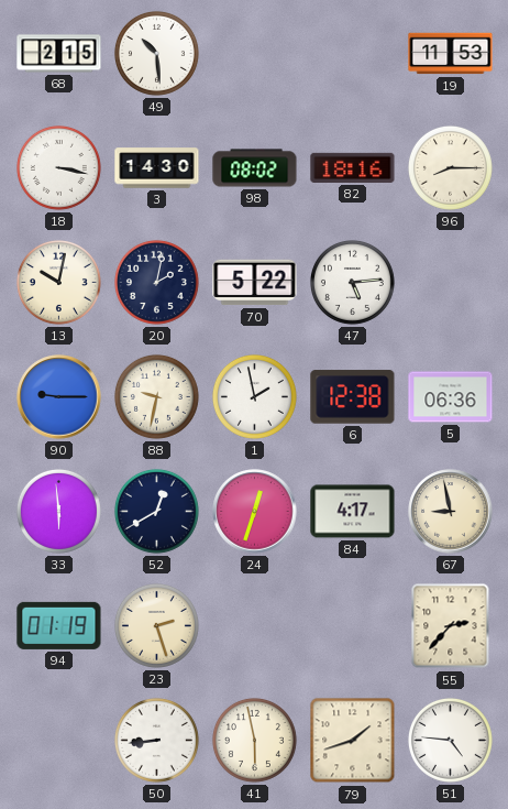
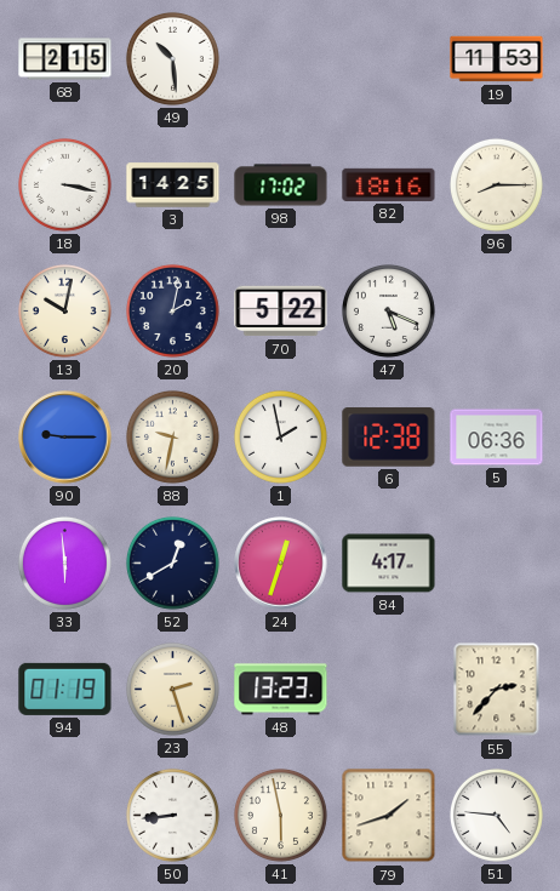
3: 14:30 -> 14:25 (173, 185)
98: 08:02 -> 17:02 (281, 185)
47: 5:14 -> 5:19 (388, 310)
67: 8:58 -> none (451, 512)
48: none -> 13:23 (281, 690)
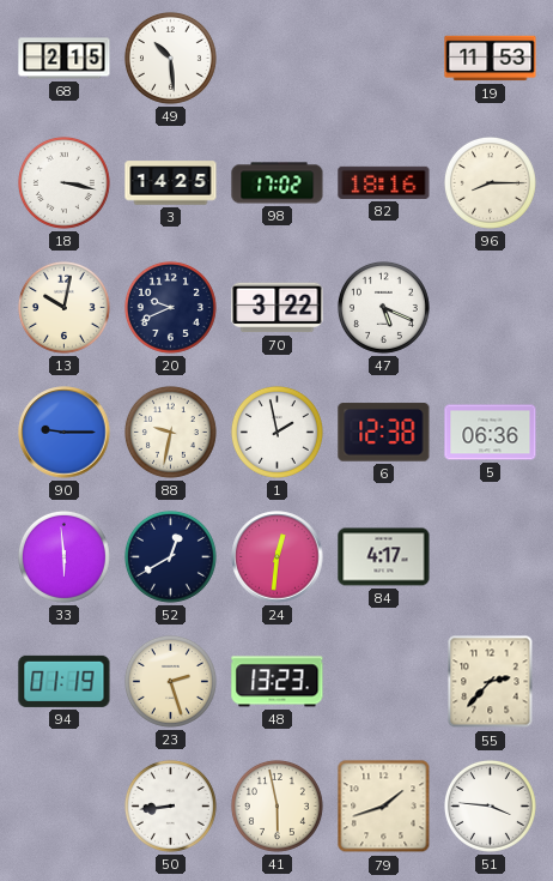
20: 2:02 -> 9:41 (170, 307)
70: 5:22 -> 3:22 (278, 308)
24: 12:33 -> 12:31 (278, 557)
51: 4:46 -> 3:46 (490, 805)
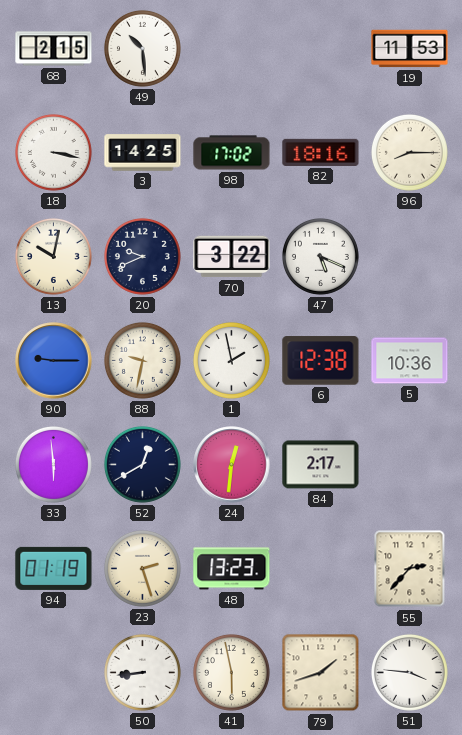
5: 06:36 -> 10:36 (410, 361)
84: 4:17 -> 2:17 (321, 465)
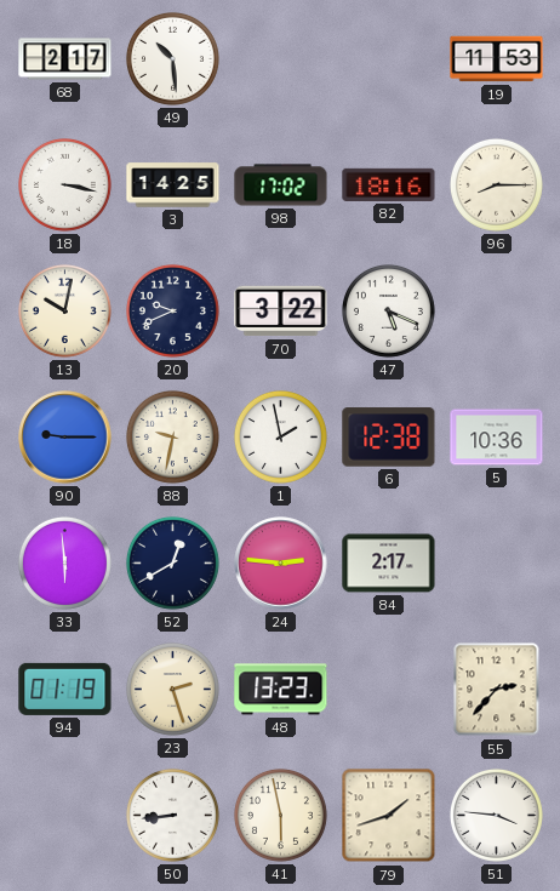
68: 2:15 -> 2:17 (65, 59)
24: 12:31 -> 2:46 (281, 564)
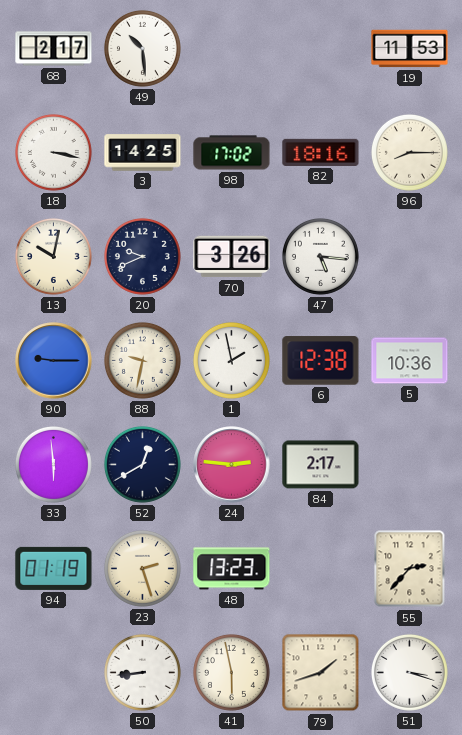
70: 3:22 -> 3:26 (232, 257)
47: 5:19 -> 5:16 (320, 256)
51: 3:46 -> 3:18 (409, 672)
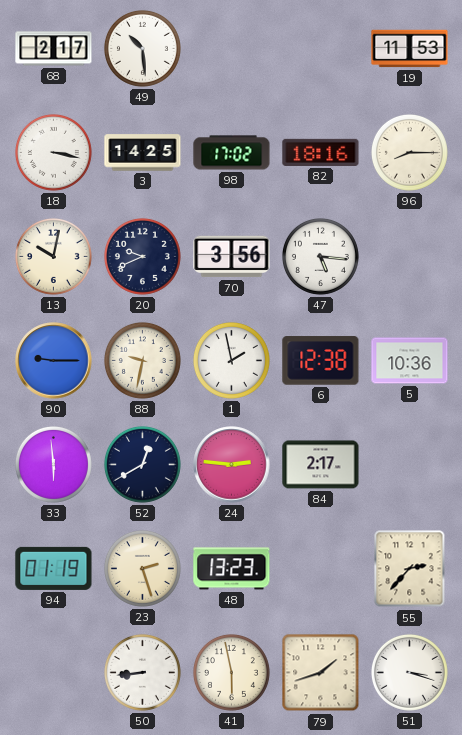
70: 3:26 -> 3:56 (232, 257)
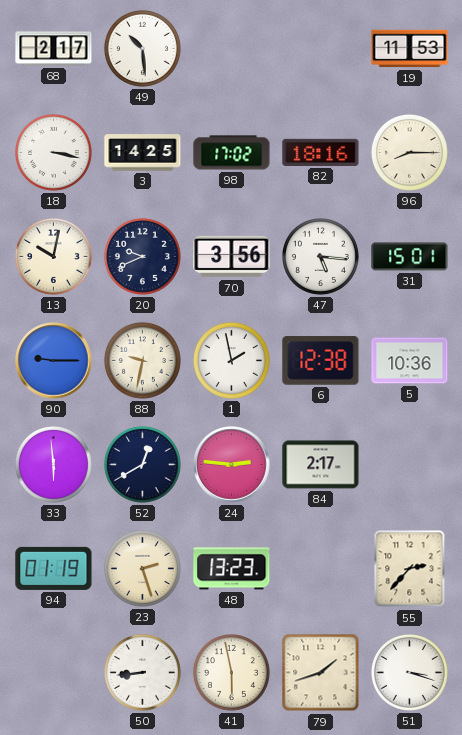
31: none -> 15:01 (410, 257)
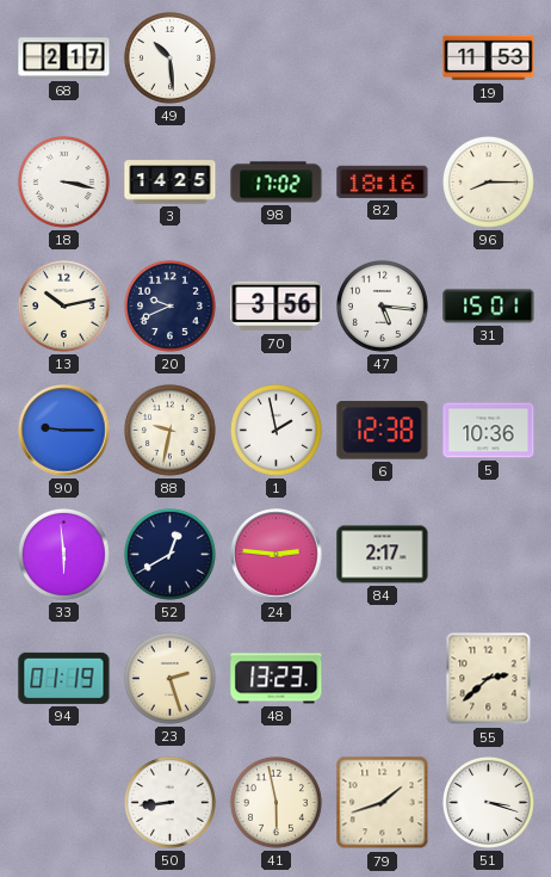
13: 10:02 -> 10:13 (63, 305)
55: 2:37 -> 2:38 (489, 679)
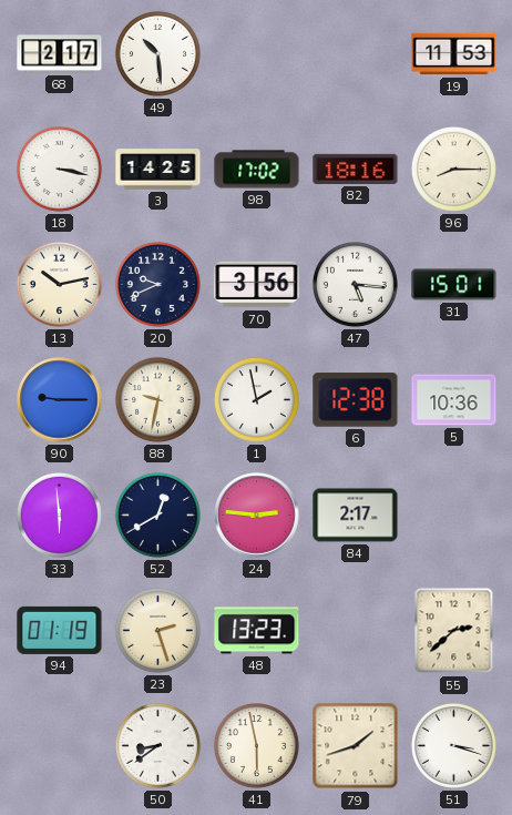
50: 8:44 -> 8:39 (157, 745)
